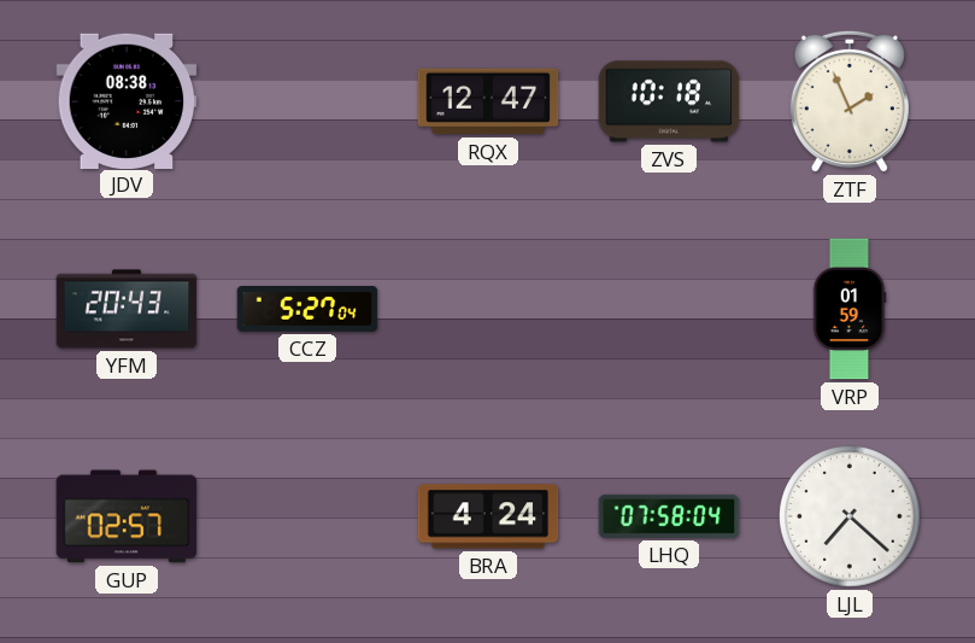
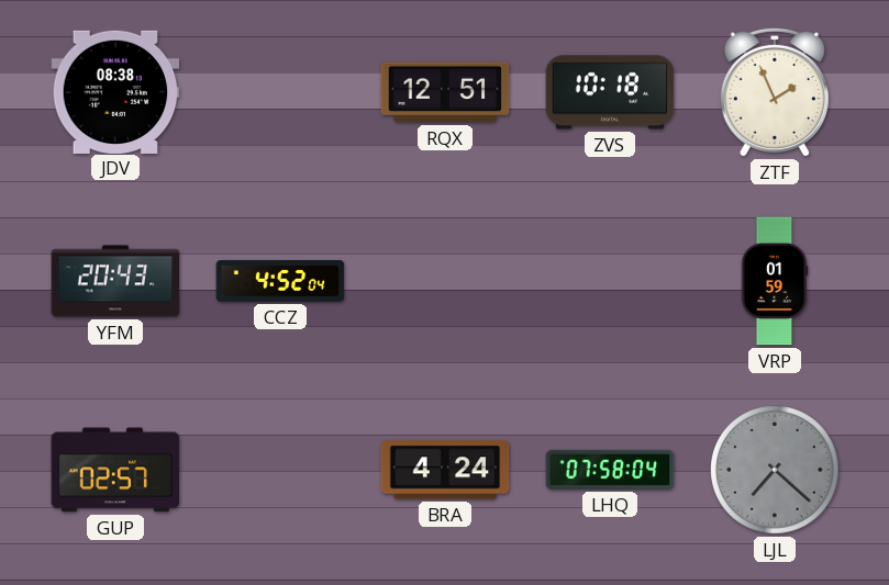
RQX: 12:47 -> 12:51 (445, 92)
CCZ: 5:27 -> 4:52 (280, 282)
LJL dial: white -> grey (775, 470)
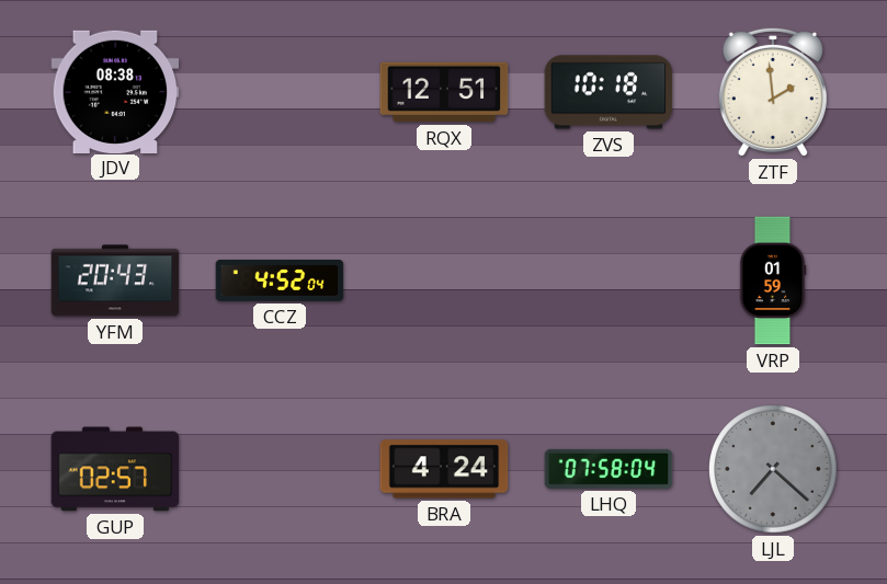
ZTF: 1:56 -> 1:59 (773, 92)
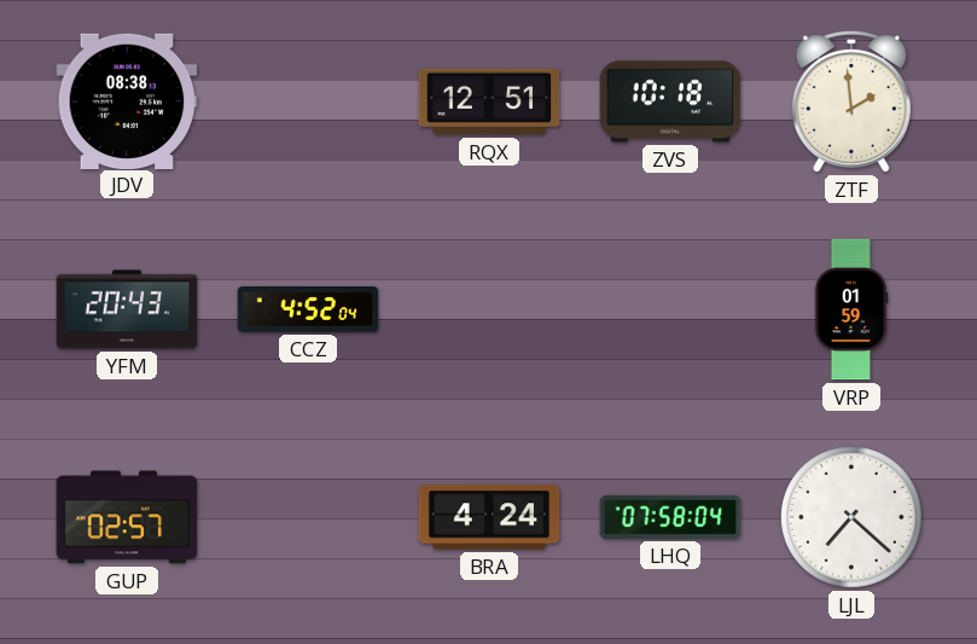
LJL dial: grey -> white (851, 517)
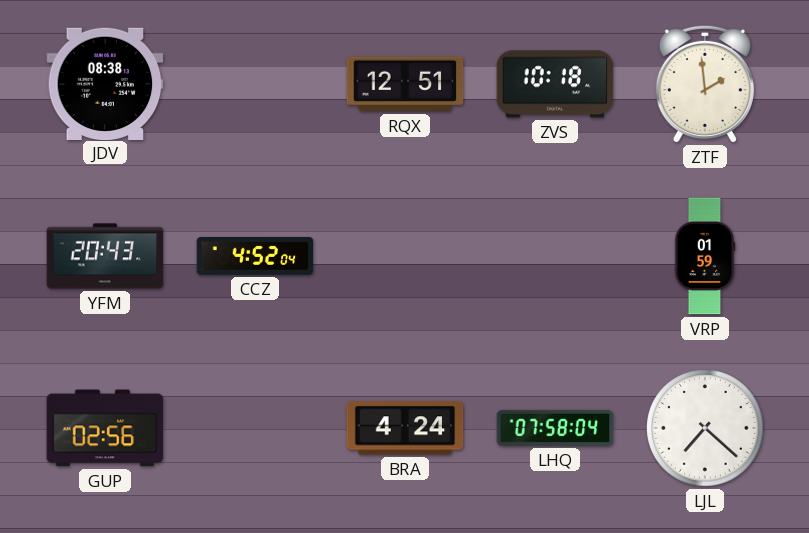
GUP: 02:57 -> 02:56 (105, 428)
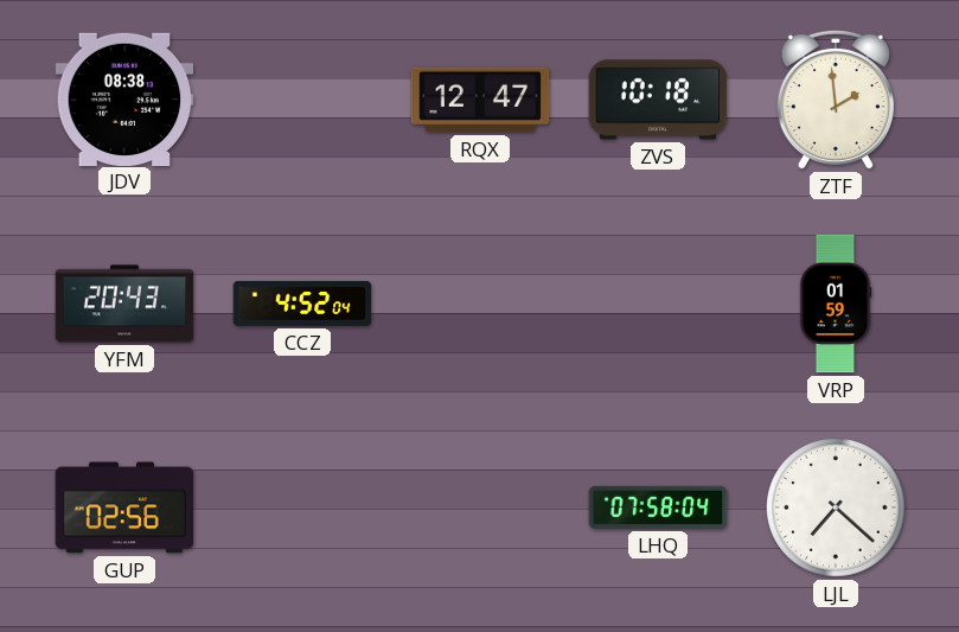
RQX: 12:51 -> 12:47 (480, 100)
BRA: 4:24 -> none (405, 428)
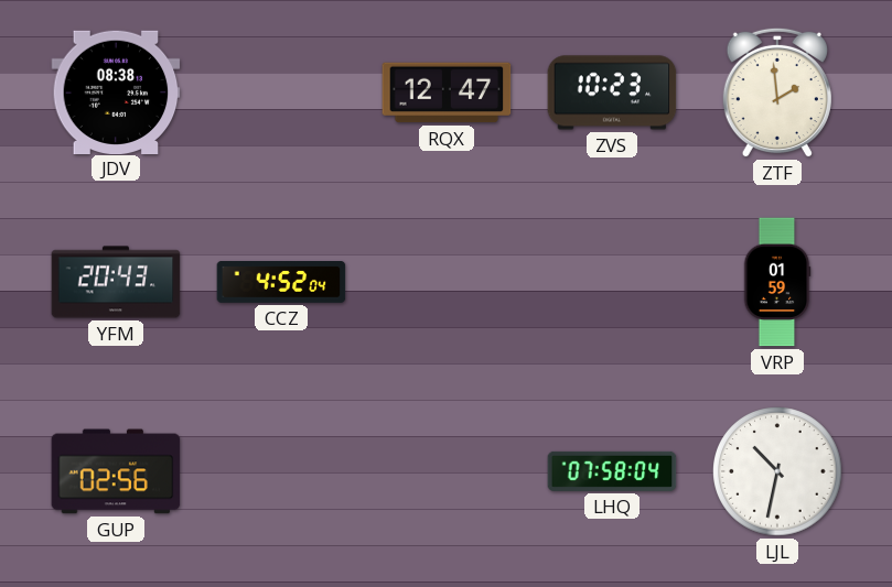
ZVS: 10:18 -> 10:23 (612, 93)
LJL: 7:22 -> 10:32 (777, 471)
